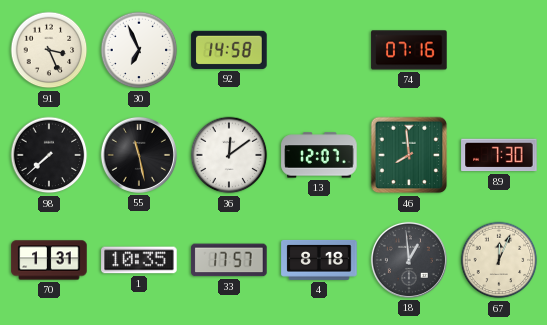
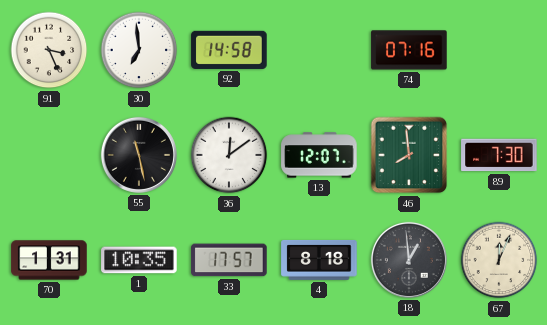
30: 6:56 -> 6:59 (139, 50)
98: 7:38 -> none (49, 155)
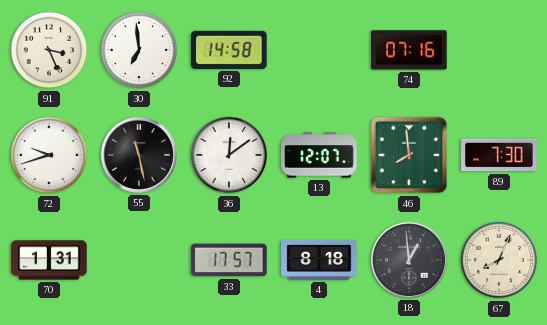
72: none -> 9:42 (49, 155)
1: 10:35 -> none (139, 260)
67: 12:04 -> 8:04 (499, 260)
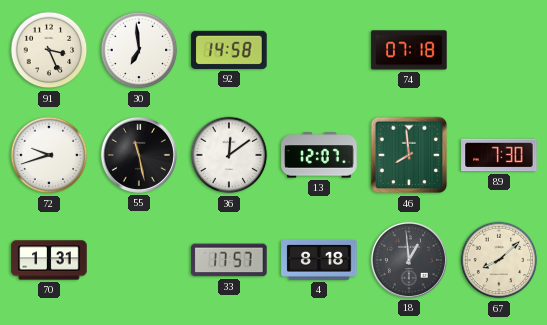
74: 07:16 -> 07:18 (409, 50)
67: 8:04 -> 8:08 (499, 260)
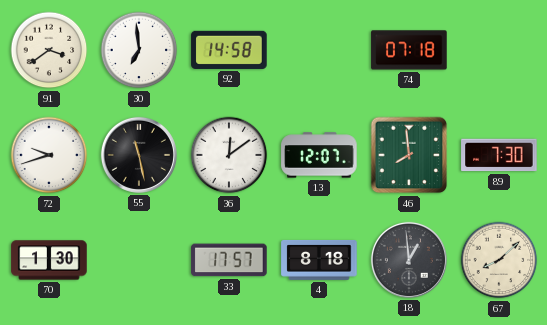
91: 3:26 -> 3:39 (49, 50)
70: 1:31 -> 1:30 (49, 260)
